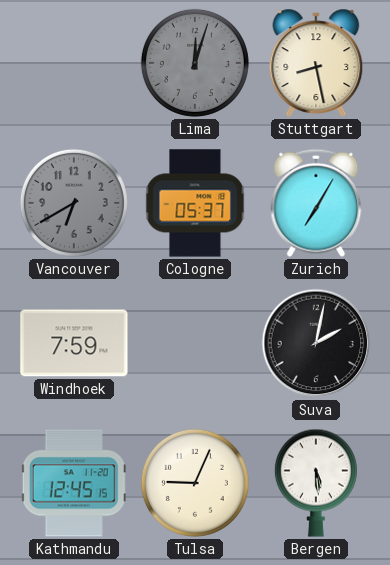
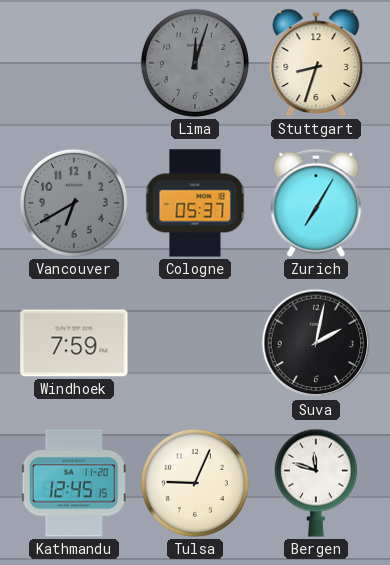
Stuttgart: 8:28 -> 8:33 (316, 63)
Bergen: 5:29 -> 11:48 (316, 483)
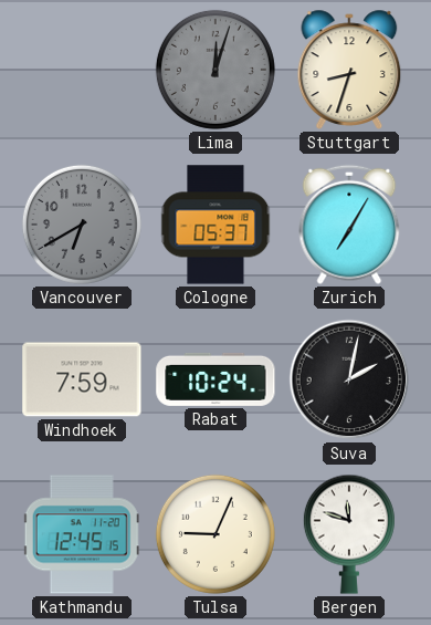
Rabat: none -> 10:24 (215, 379)
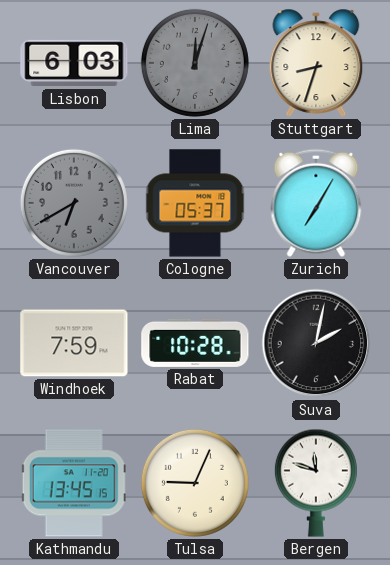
Lisbon: none -> 6:03 (74, 63)
Rabat: 10:24 -> 10:28 (195, 343)
Kathmandu: 12:45 -> 13:45 (74, 483)
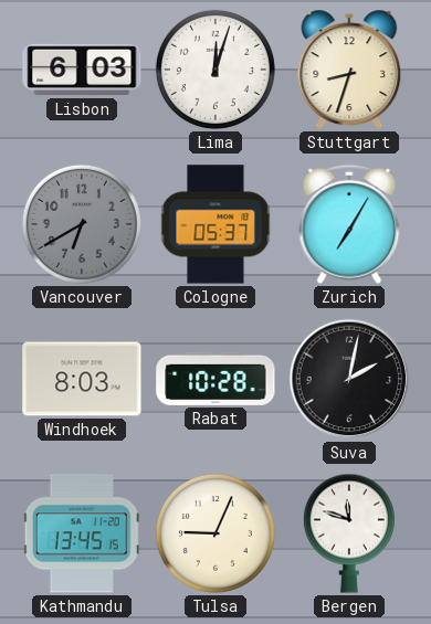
Lima dial: grey -> white (215, 70)
Windhoek: 7:59 -> 8:03 (82, 379)
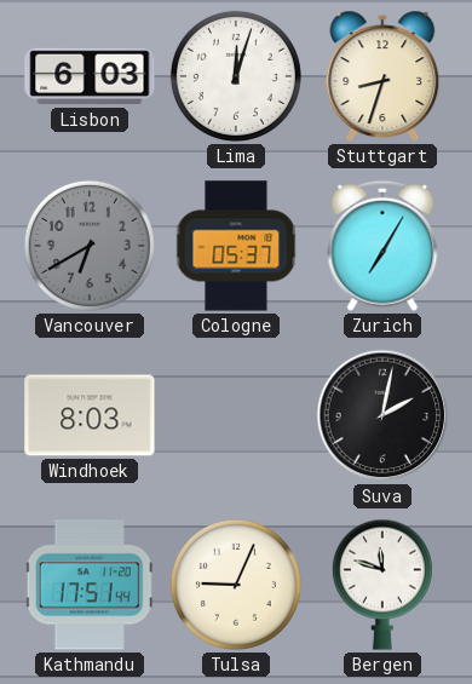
Rabat: 10:28 -> none (215, 379)
Kathmandu: 13:45 -> 17:51 (90, 585)
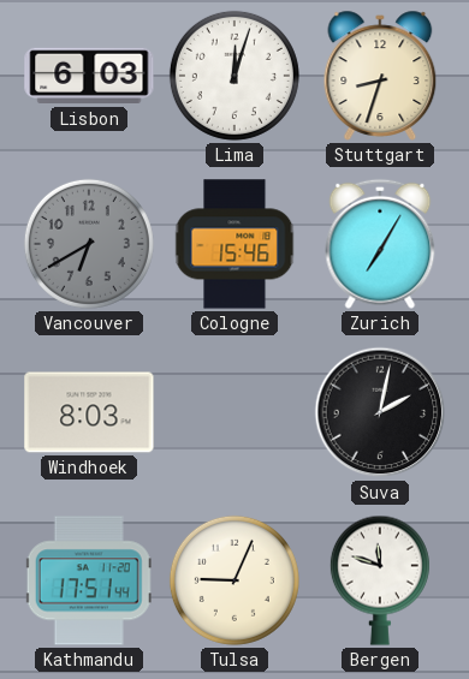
Cologne: 05:37 -> 15:46 (234, 244)
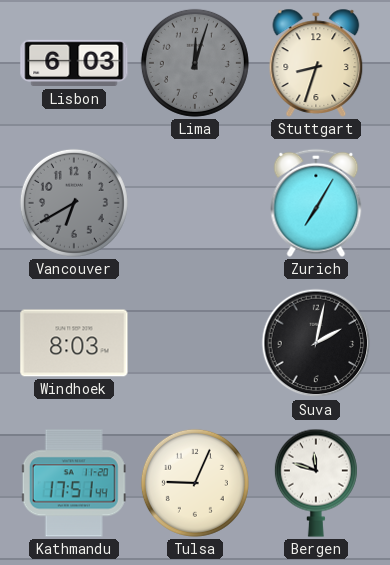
Lima dial: white -> grey (195, 63)
Cologne: 15:46 -> none (234, 244)
